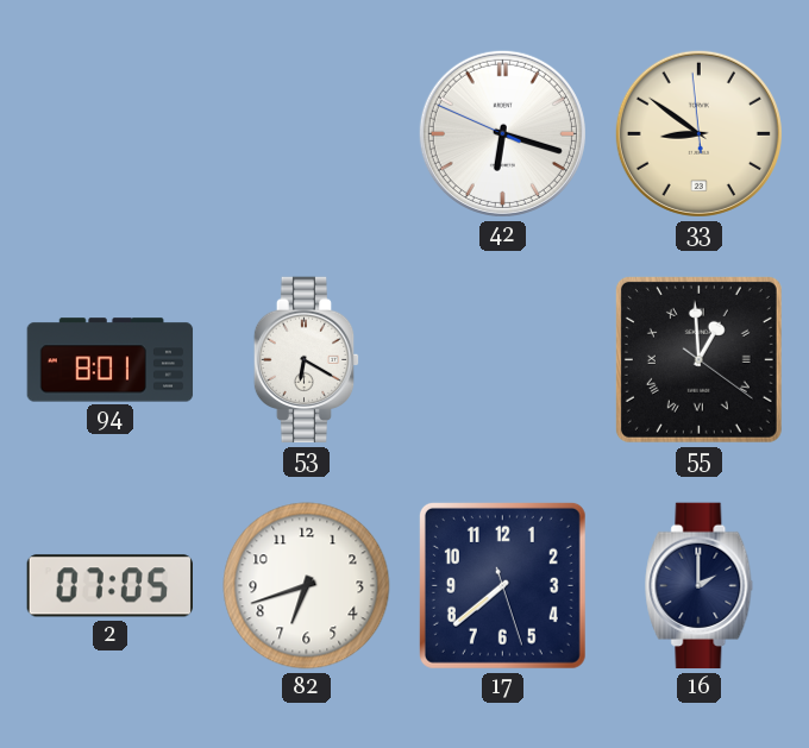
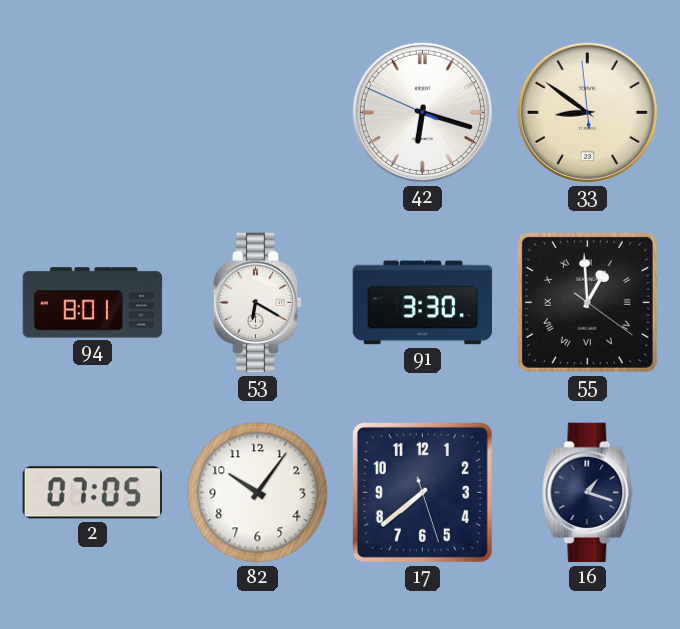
91: none -> 3:30 (423, 303)
82: 6:42 -> 10:06 (258, 493)
16: 2:00 -> 1:18 (588, 493)
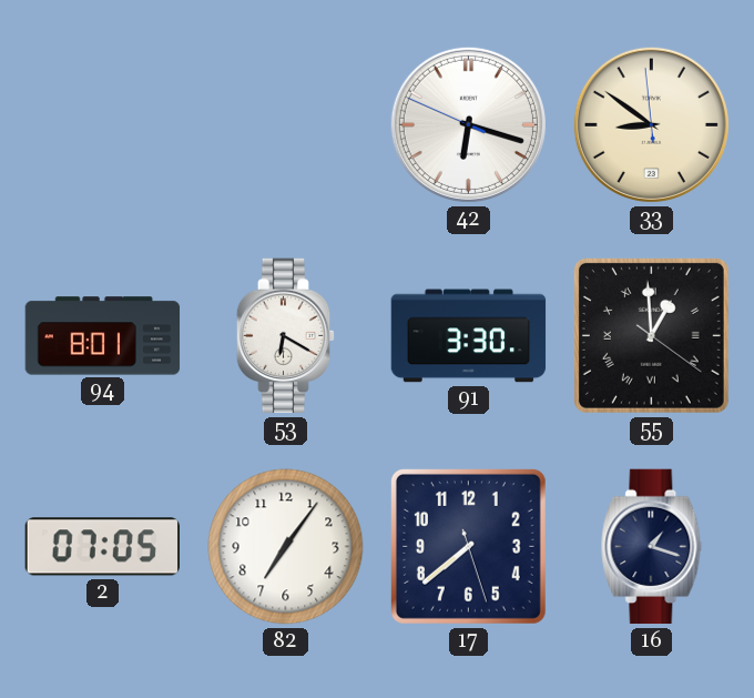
82: 10:06 -> 7:06 (286, 547)
